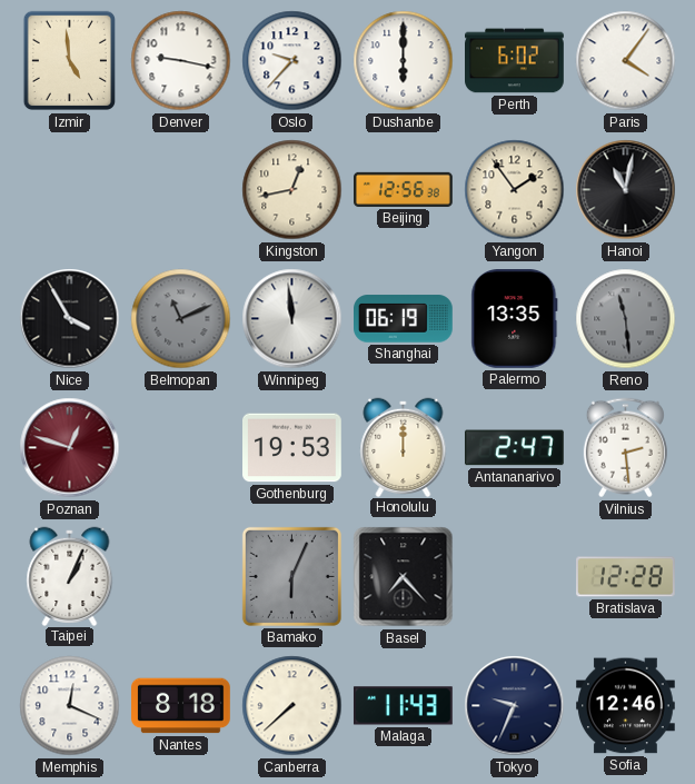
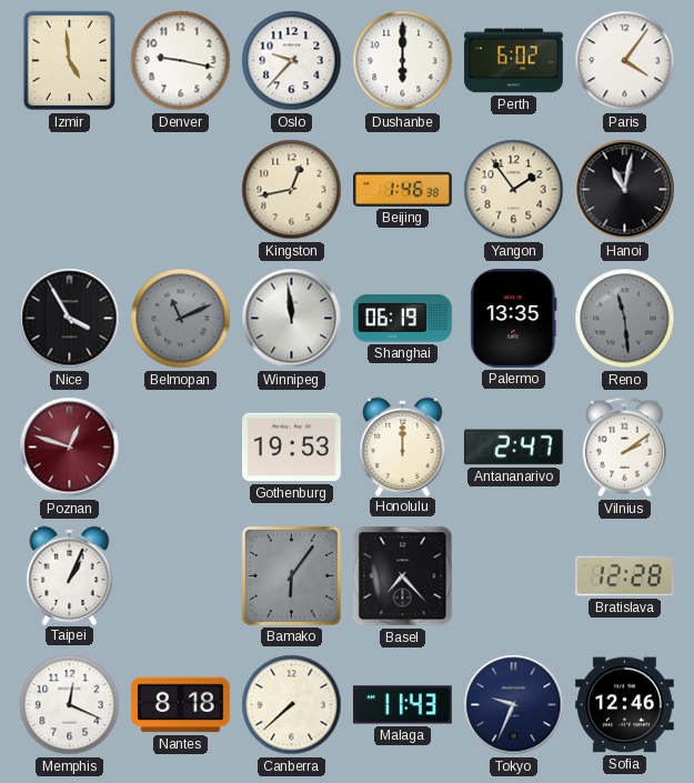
Beijing: 12:56 -> 1:46 (403, 189)
Vilnius: 2:29 -> 2:09 (624, 448)
Bamako: 6:04 -> 6:06 (291, 575)
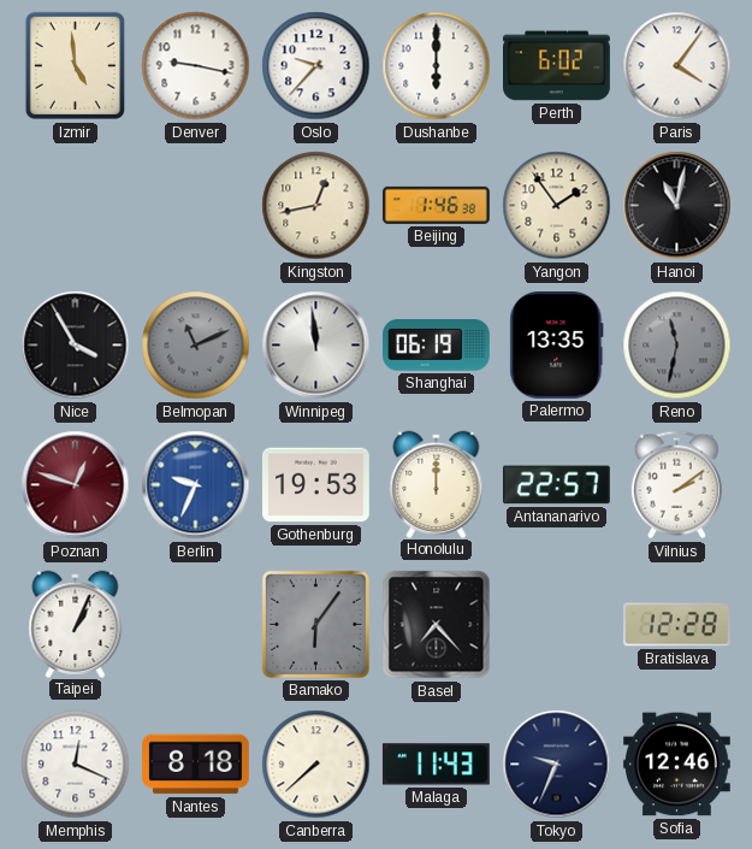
Reno: 11:29 -> 11:32 (677, 346)
Berlin: none -> 9:34 (196, 485)
Antananarivo: 2:47 -> 22:57 (556, 485)
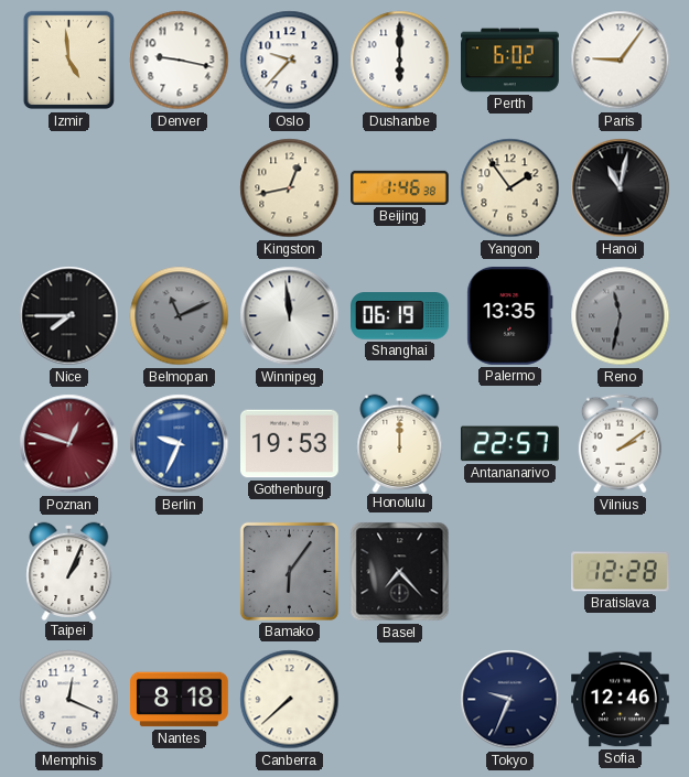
Paris: 4:06 -> 9:06 (621, 61)
Nice: 3:55 -> 7:45 (69, 316)
Malaga: 11:43 -> none (436, 765)
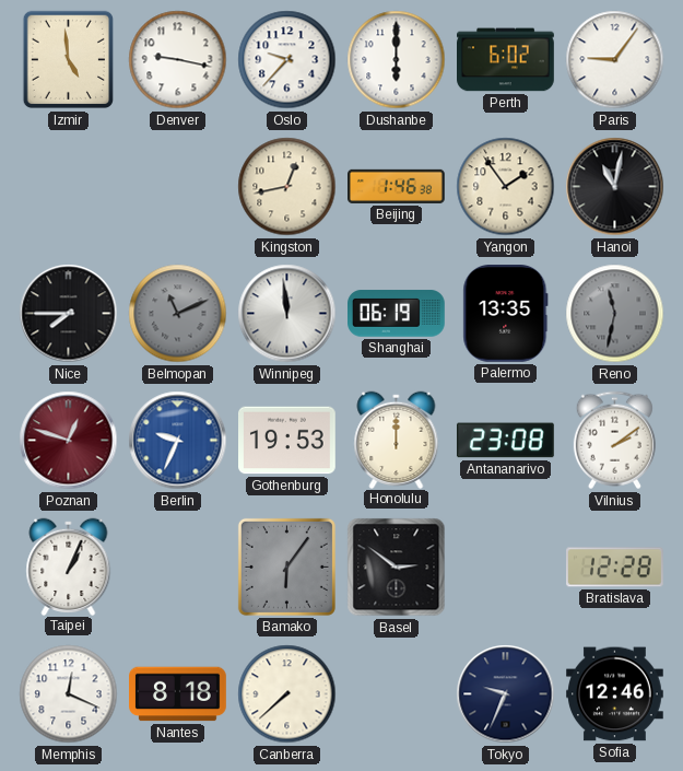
Antananarivo: 22:57 -> 23:08 (505, 441)
Basel: 7:23 -> 2:51 (397, 568)
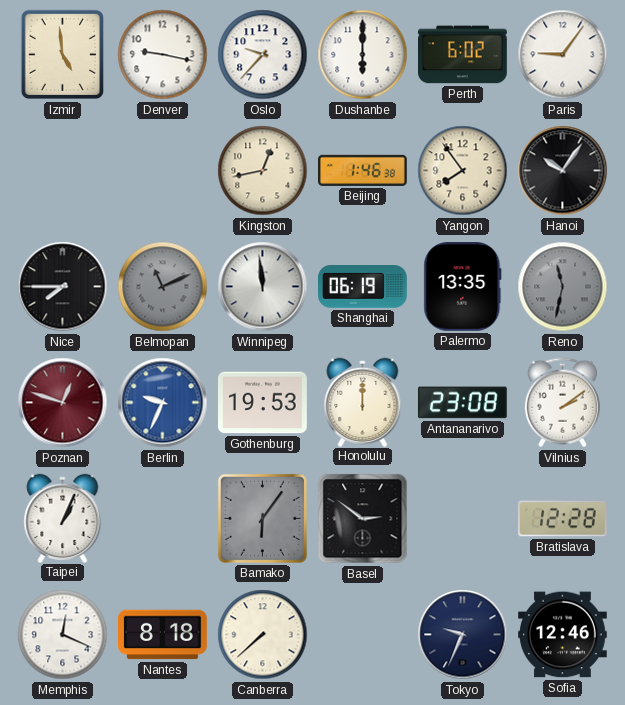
Yangon: 1:54 -> 7:54 (463, 171)
Hanoi: 11:02 -> 10:06 (563, 171)
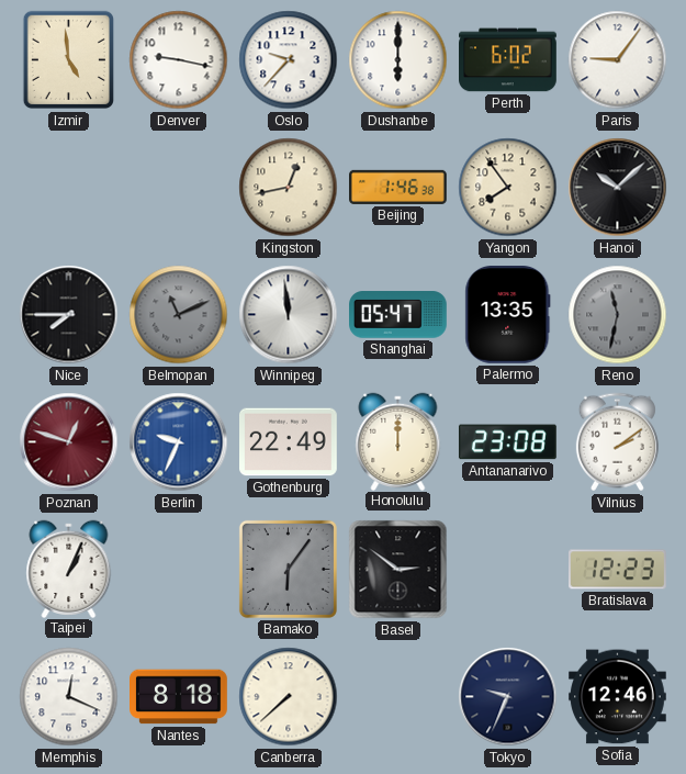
Hanoi: 10:06 -> 10:08 (618, 188)
Shanghai: 06:19 -> 05:47 (398, 315)
Gothenburg: 19:53 -> 22:49 (289, 442)
Bratislava: 12:28 -> 12:23 (618, 570)
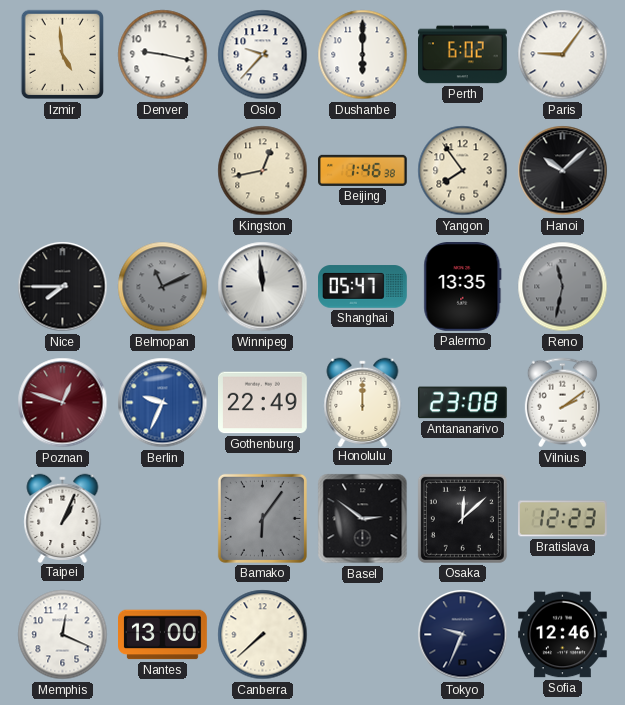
Osaka: none -> 12:08 (462, 518)
Nantes: 8:18 -> 13:00 (163, 635)
